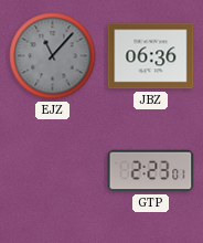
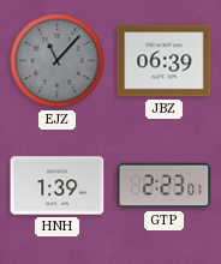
JBZ: 06:36 -> 06:39 (165, 61)
HNH: none -> 1:39 (58, 186)
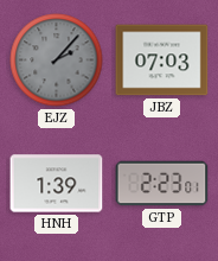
EJZ: 11:07 -> 2:07 (57, 61)
JBZ: 06:39 -> 07:03 (162, 61)
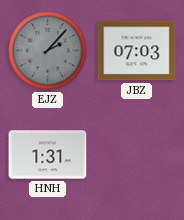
HNH: 1:39 -> 1:31 (48, 155)
GTP: 2:23 -> none (162, 184)
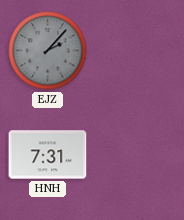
JBZ: 07:03 -> none (137, 51)
HNH: 1:31 -> 7:31 (48, 155)
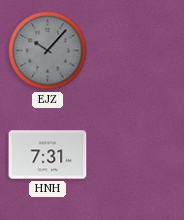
EJZ: 2:07 -> 10:07 (48, 51)
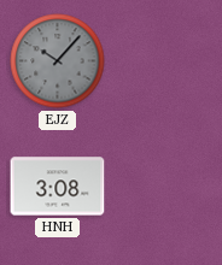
HNH: 7:31 -> 3:08 (58, 187)
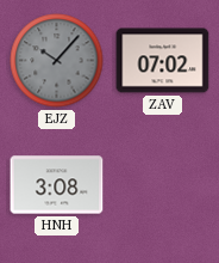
ZAV: none -> 07:02 (163, 61)
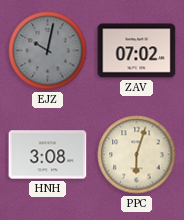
EJZ: 10:07 -> 10:02 (48, 51)
PPC: none -> 6:03 (137, 155)
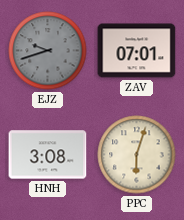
EJZ: 10:02 -> 9:42 (48, 51)
ZAV: 07:02 -> 07:01 (137, 51)
